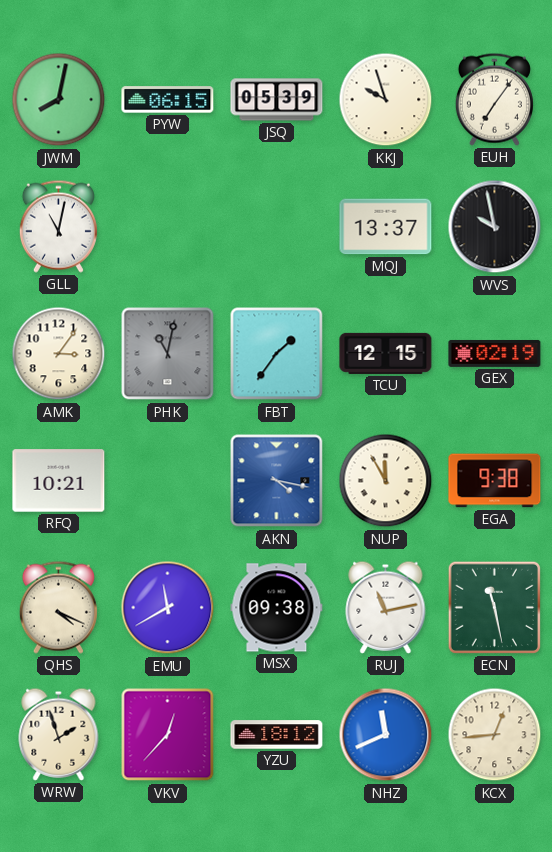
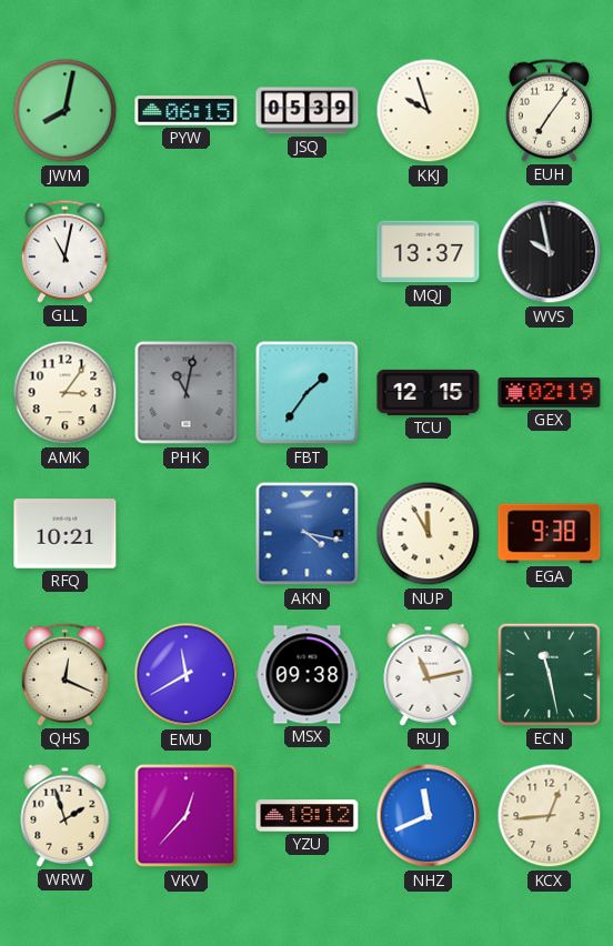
QHS: 4:19 -> 12:19 (64, 674)
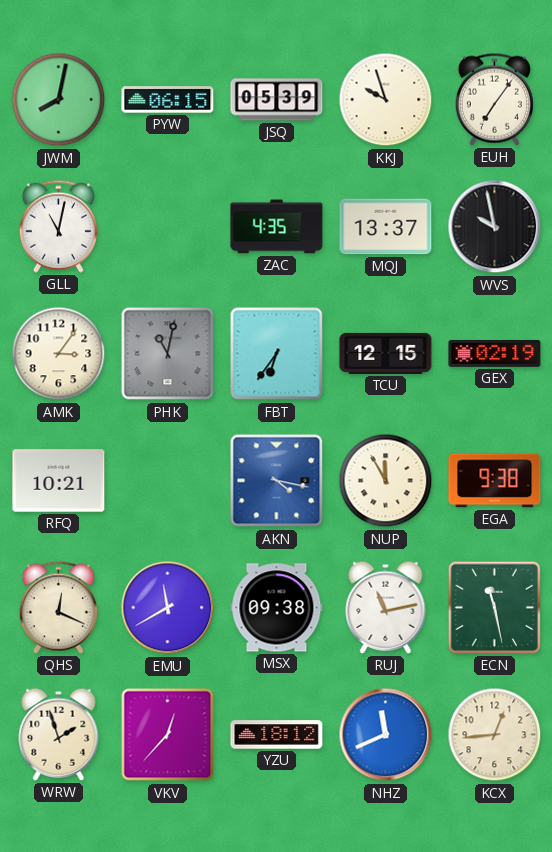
ZAC: none -> 4:35 (277, 227)
FBT: 1:36 -> 6:36 (277, 354)
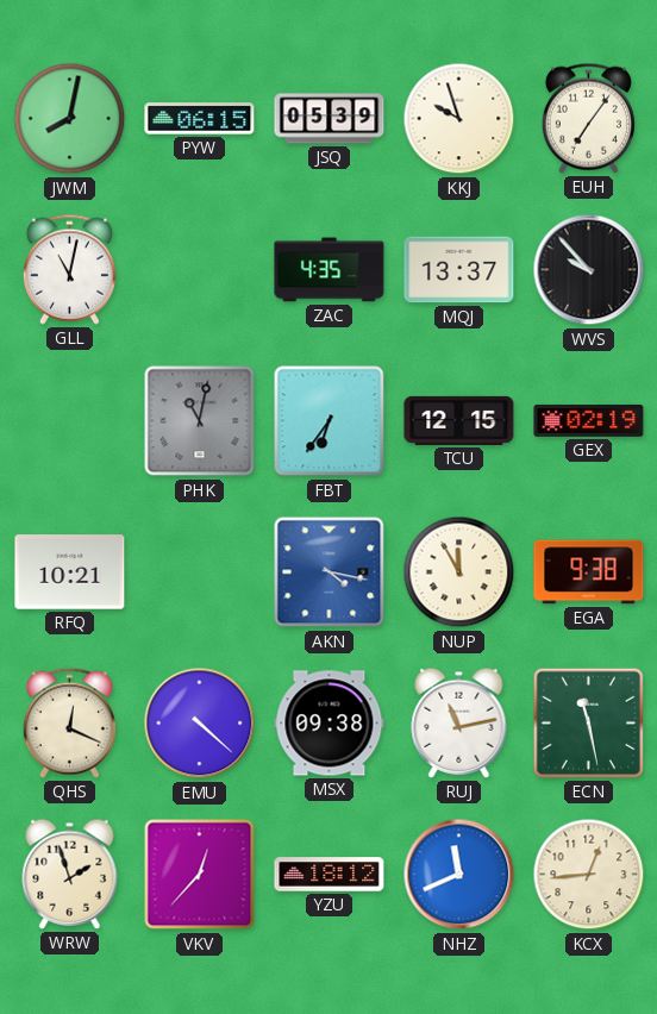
WVS: 9:58 -> 9:53 (589, 270)
AMK: 3:06 -> none (59, 354)
EMU: 11:40 -> 4:22 (200, 724)
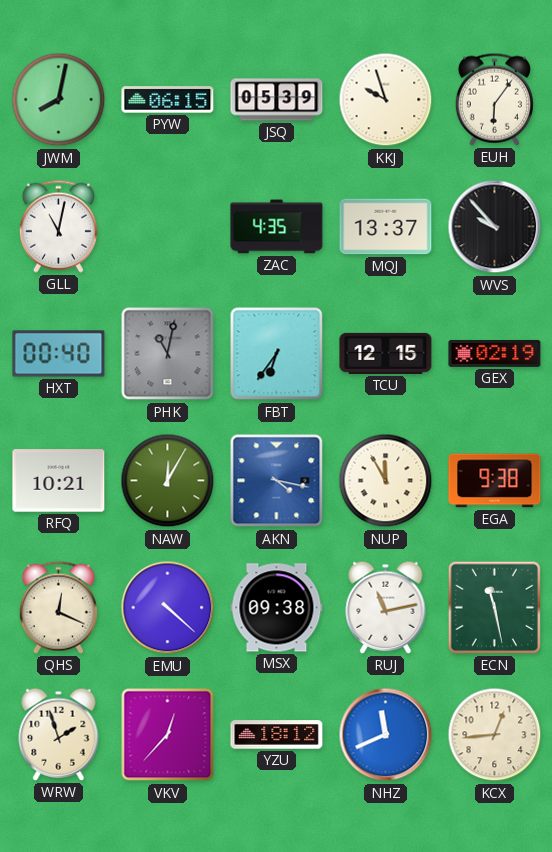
EUH: 7:06 -> 6:06 (494, 99)
HXT: none -> 00:40 (59, 354)
NAW: none -> 12:05 (168, 481)
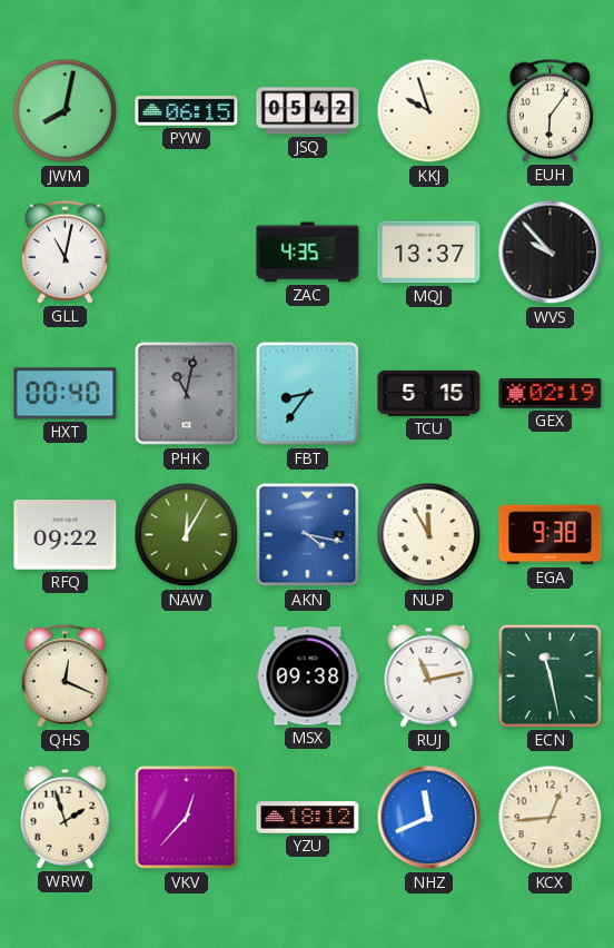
JSQ: 05:39 -> 05:42 (308, 111)
FBT: 6:36 -> 8:36 (308, 394)
TCU: 12:15 -> 5:15 (429, 393)
RFQ: 10:21 -> 09:22 (66, 535)
EMU: 4:22 -> none (168, 608)
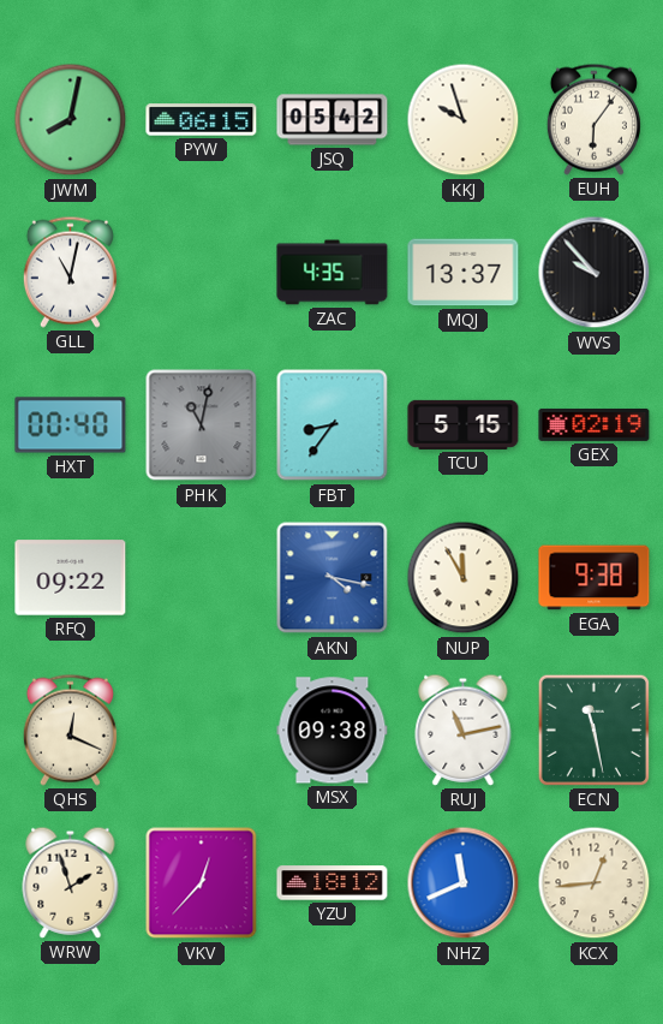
NAW: 12:05 -> none (187, 535)
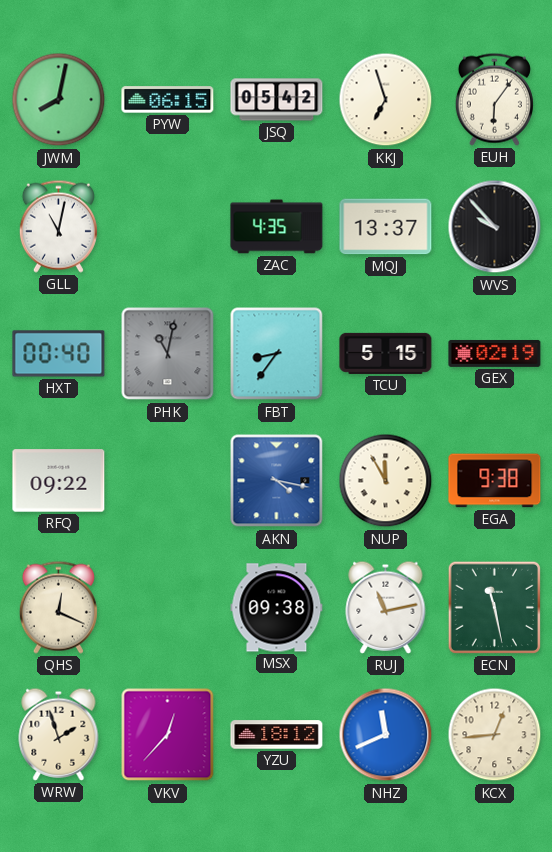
KKJ: 9:57 -> 6:57 (386, 100)
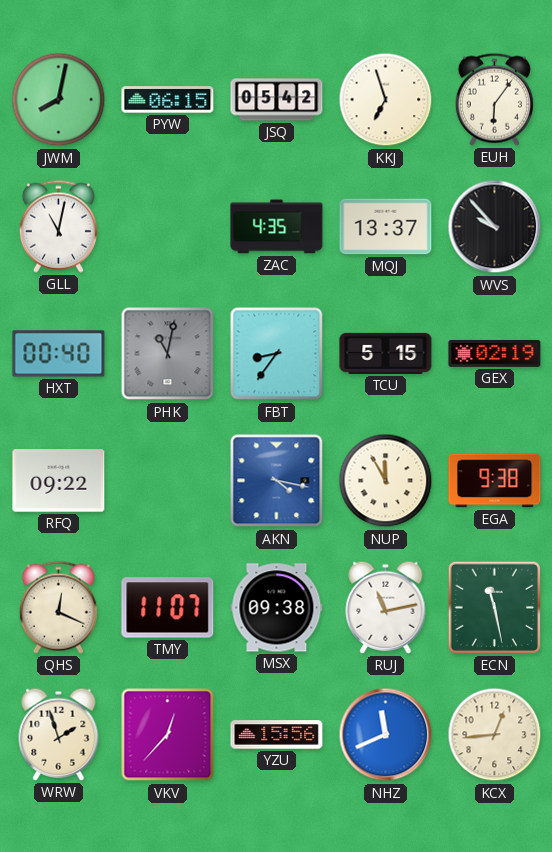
TMY: none -> 11:07 (168, 608)
YZU: 18:12 -> 15:56 (277, 735)
